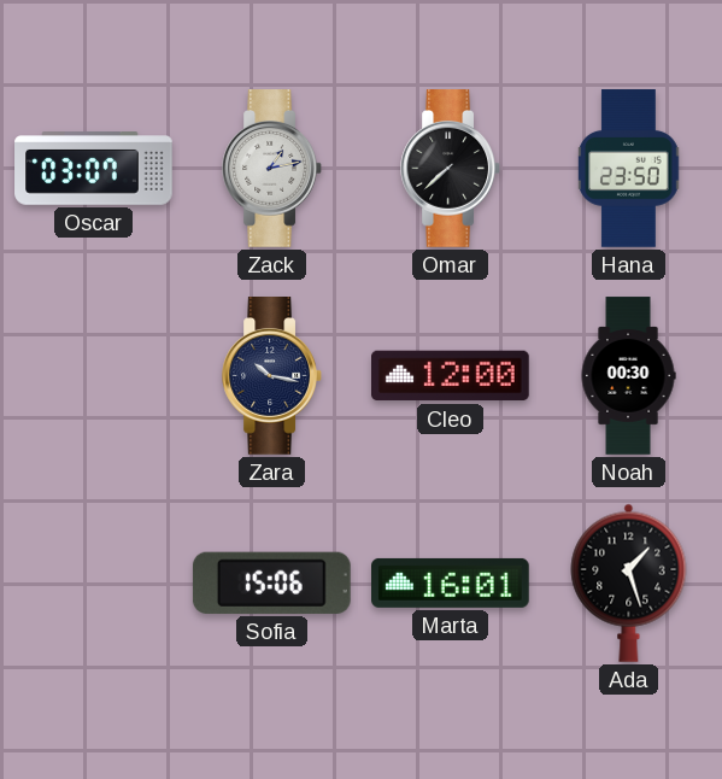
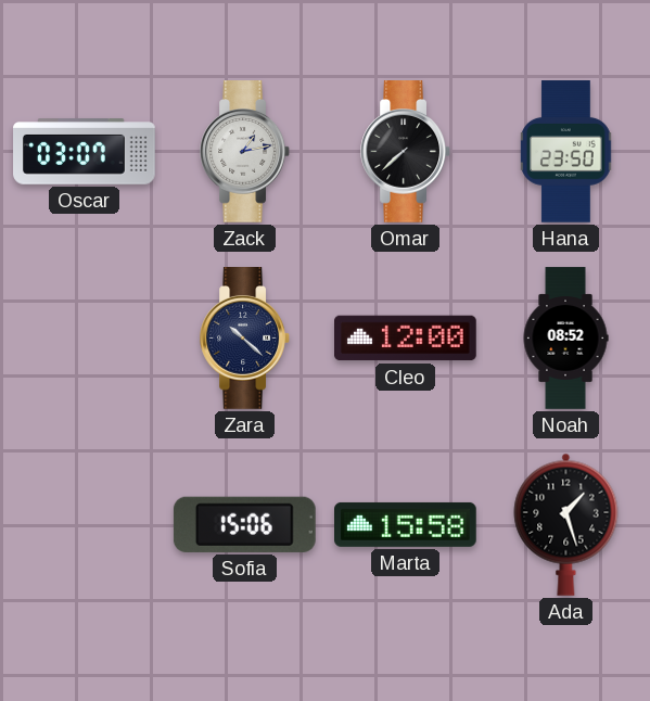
Zara: 10:17 -> 10:22 (244, 339)
Noah: 00:30 -> 08:52 (565, 339)
Marta: 16:01 -> 15:58 (406, 524)
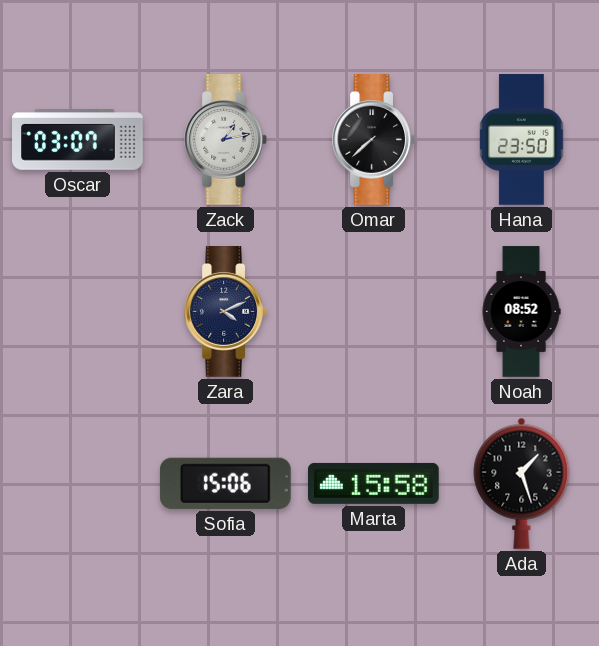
Zara: 10:22 -> 4:11 (225, 312)
Cleo: 12:00 -> none (406, 339)
